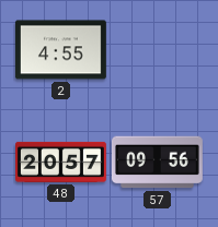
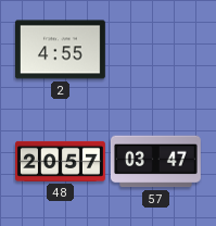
57: 09:56 -> 03:47 (155, 162)
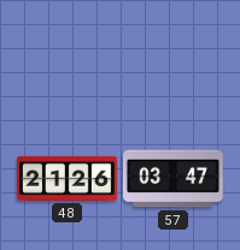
2: 4:55 -> none (60, 50)
48: 20:57 -> 21:26 (68, 178)
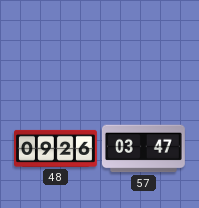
48: 21:26 -> 09:26 (56, 148)
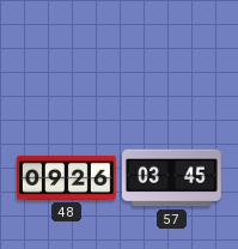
57: 03:47 -> 03:45 (171, 178)
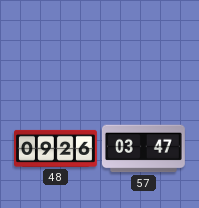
57: 03:45 -> 03:47 (143, 149)
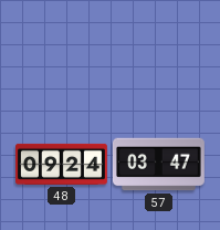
48: 09:26 -> 09:24 (62, 164)
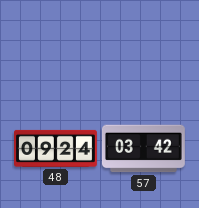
57: 03:47 -> 03:42 (143, 149)
